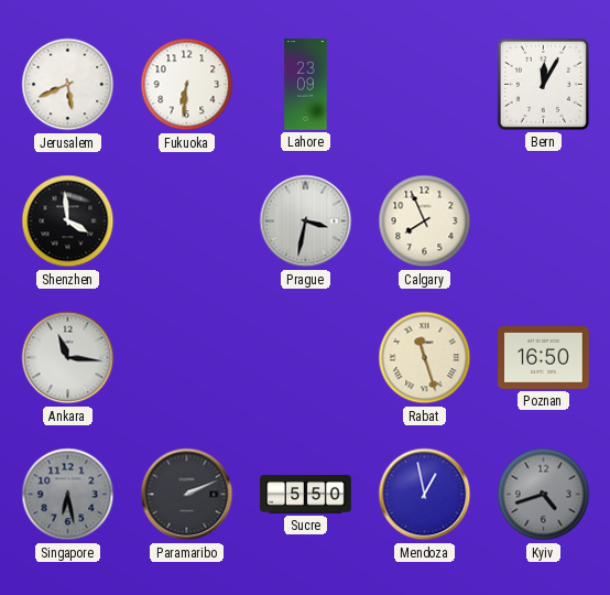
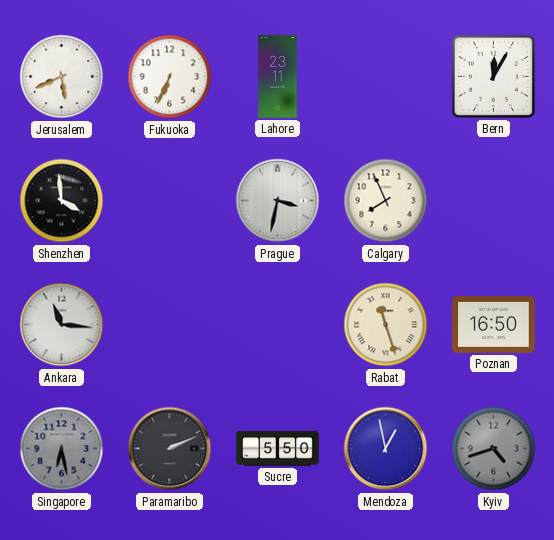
Fukuoka: 6:31 -> 6:34 (170, 77)
Lahore: 23:09 -> 23:11 (278, 77)
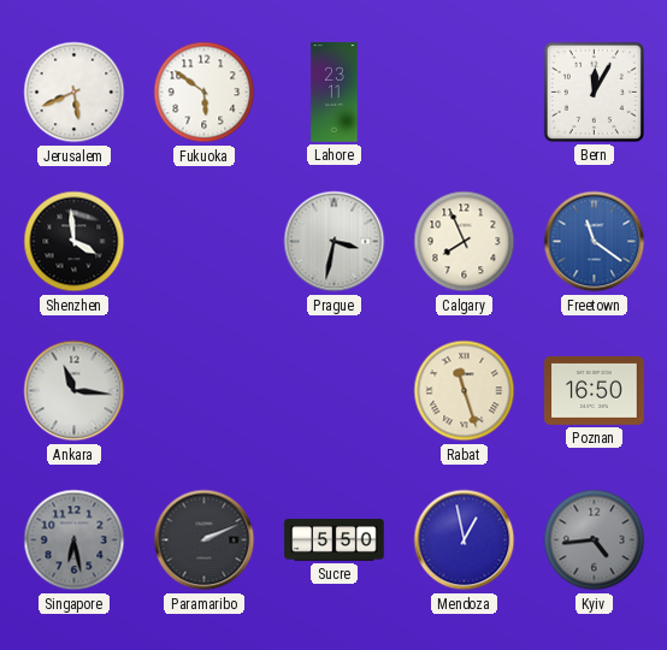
Fukuoka: 6:34 -> 5:51 (205, 93)
Freetown: none -> 11:21 (595, 242)
Kyiv: 4:42 -> 4:44 (595, 540)
